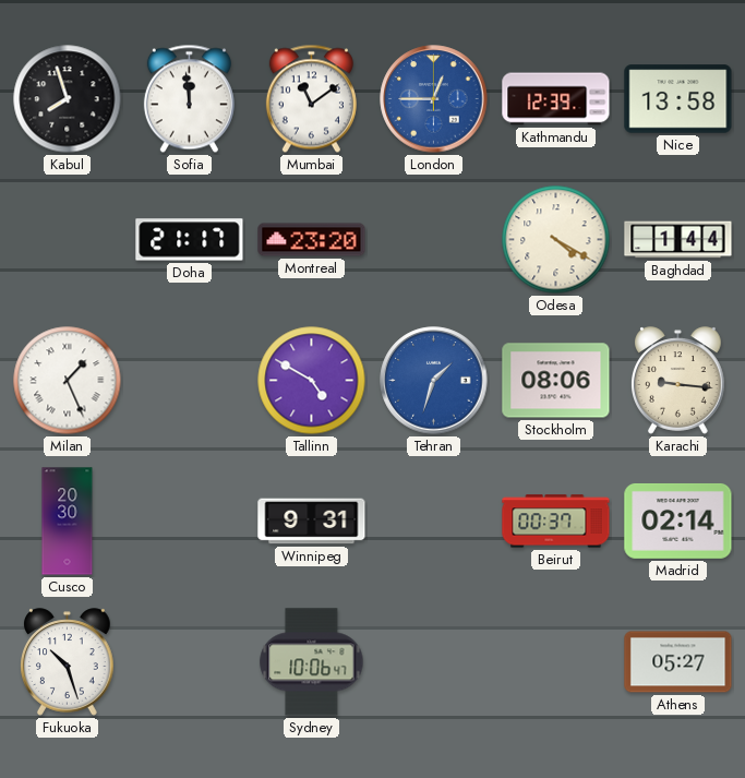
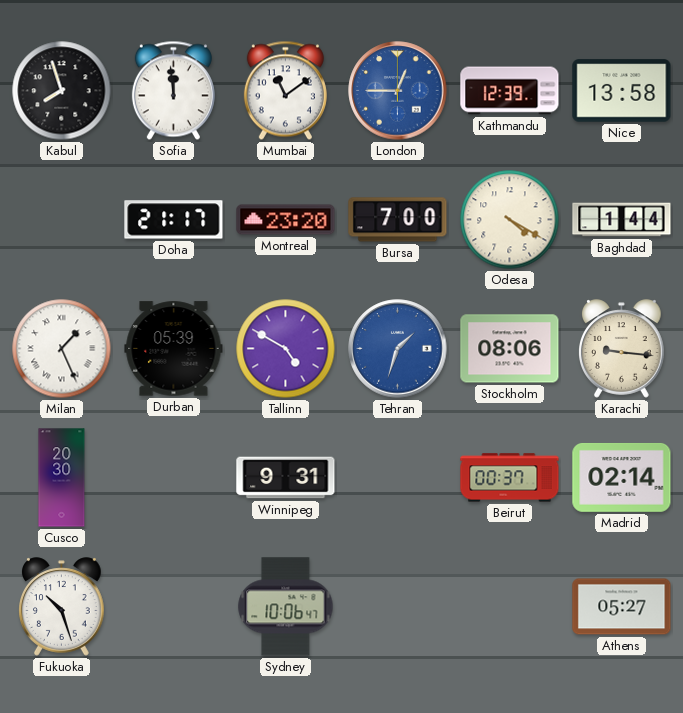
Bursa: none -> 7:00 (398, 220)
Durban: none -> 05:39 (174, 349)
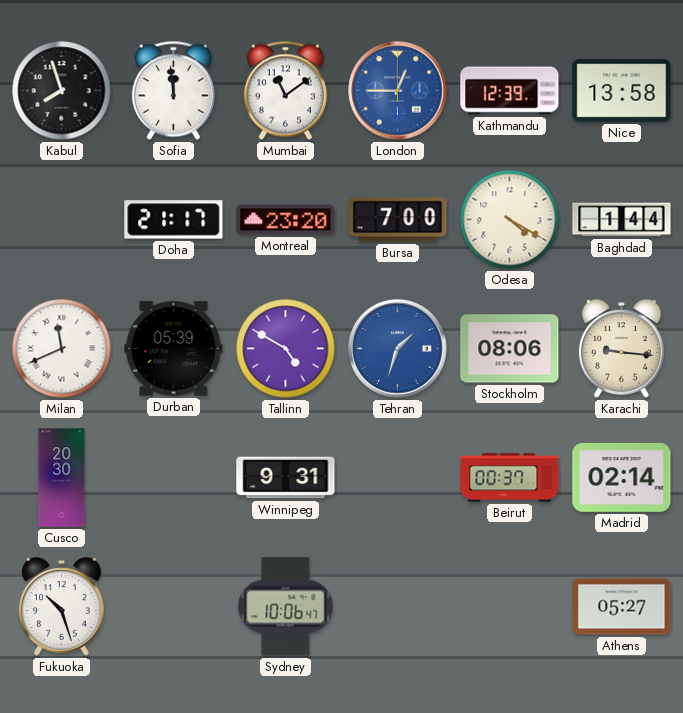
Milan: 1:26 -> 11:41 (62, 349)
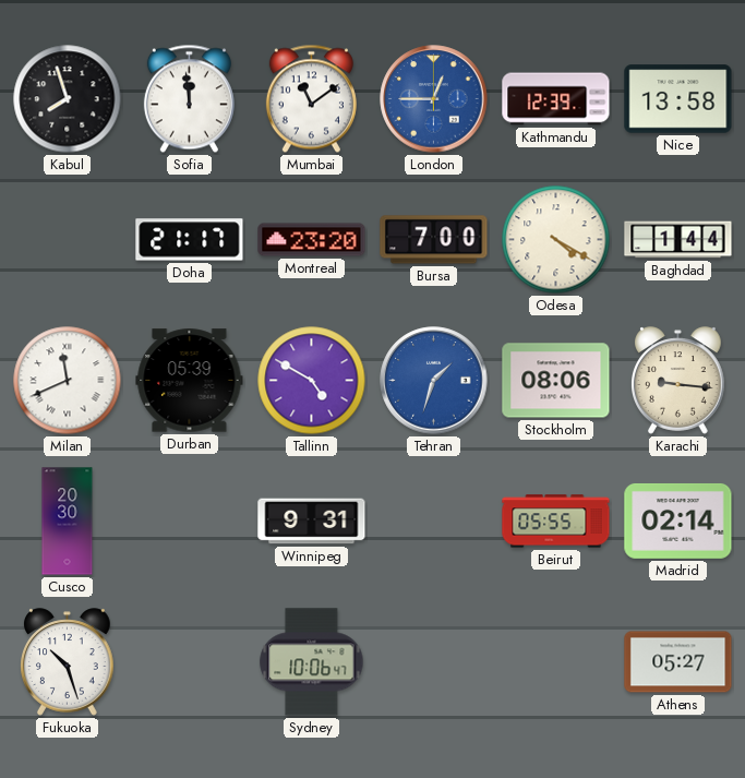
Beirut: 00:37 -> 05:55 (556, 522)
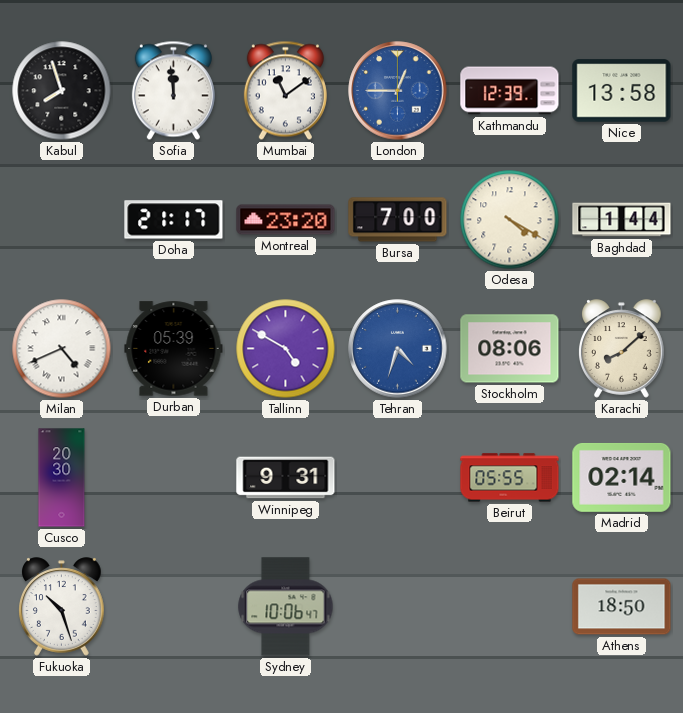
Milan: 11:41 -> 4:41 (62, 349)
Tehran: 1:33 -> 4:33 (398, 349)
Karachi: 9:16 -> 8:08 (622, 349)
Athens: 05:27 -> 18:50 (622, 607)
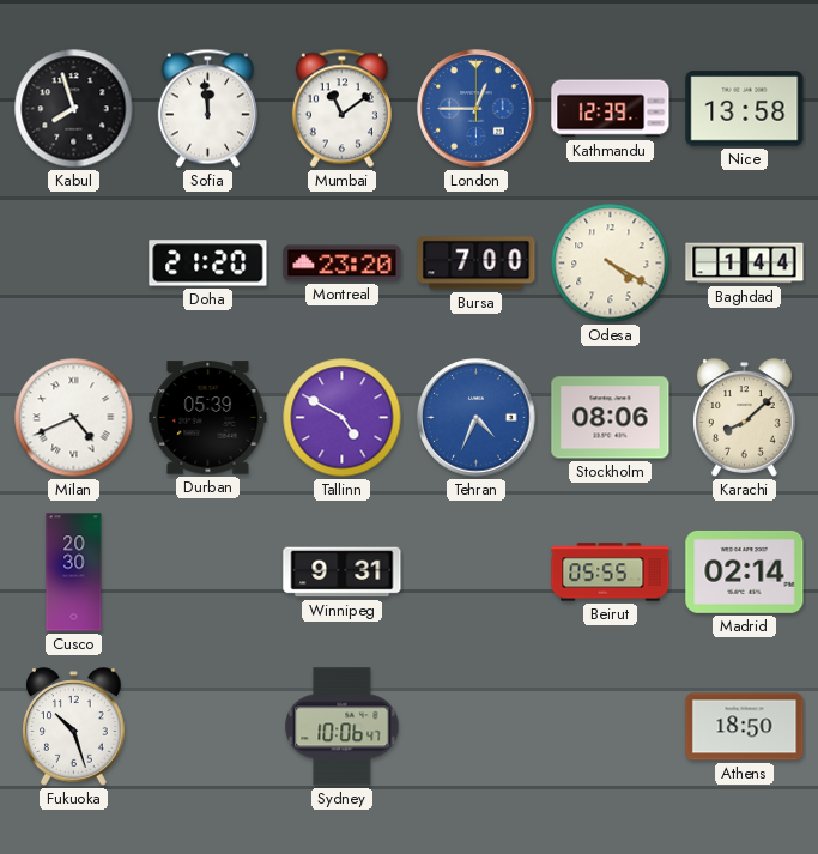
Doha: 21:17 -> 21:20 (208, 264)
Tehran: 4:33 -> 4:34 (477, 418)
